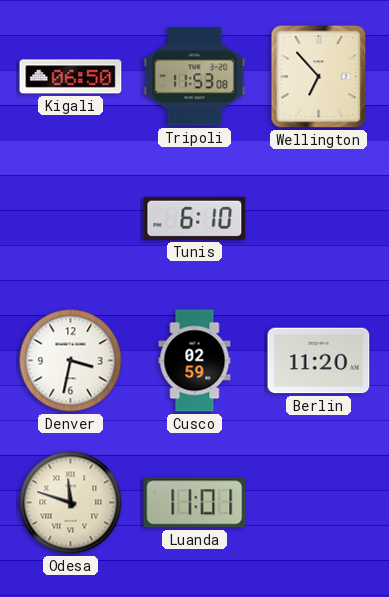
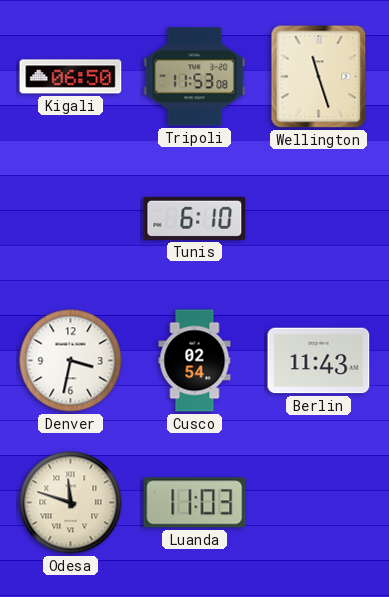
Wellington: 6:53 -> 11:27 (319, 77)
Cusco: 02:59 -> 02:54 (195, 361)
Berlin: 11:20 -> 11:43 (319, 361)
Luanda: 11:01 -> 11:03 (195, 503)
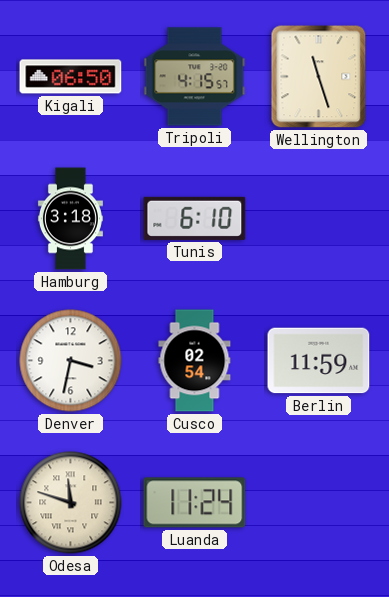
Tripoli: 11:53 -> 4:15 (195, 77)
Hamburg: none -> 3:18 (70, 219)
Berlin: 11:43 -> 11:59 (319, 361)
Luanda: 11:03 -> 11:24 (195, 503)
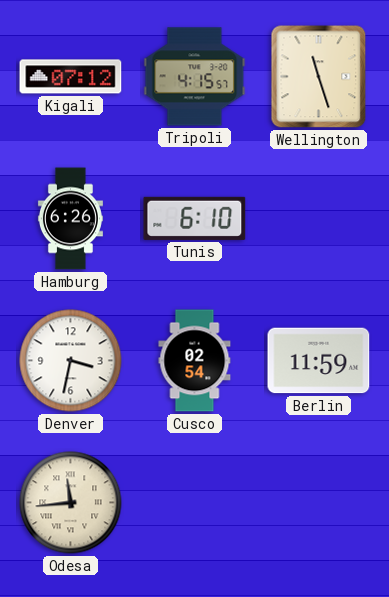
Kigali: 06:50 -> 07:12 (71, 77)
Hamburg: 3:18 -> 6:26 (70, 219)
Odesa: 11:48 -> 11:44 (71, 503)
Luanda: 11:24 -> none (195, 503)
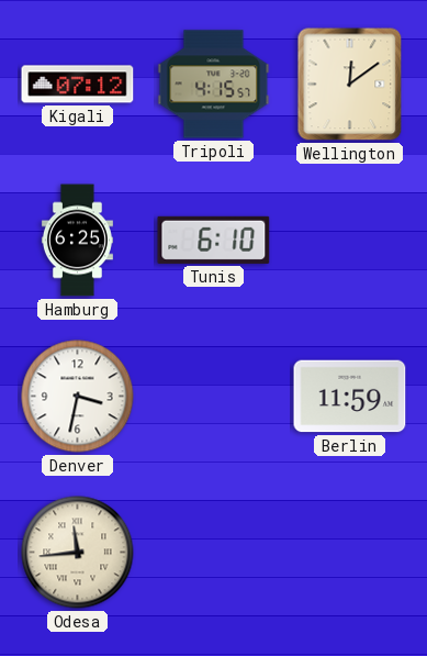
Wellington: 11:27 -> 12:09 (350, 85)
Hamburg: 6:26 -> 6:25 (77, 241)
Cusco: 02:54 -> none (195, 361)
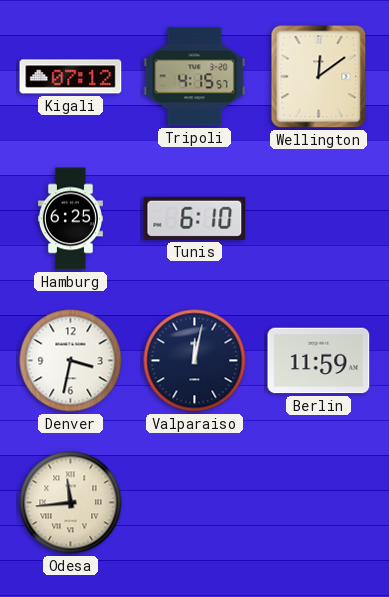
Valparaiso: none -> 12:02 (195, 361)
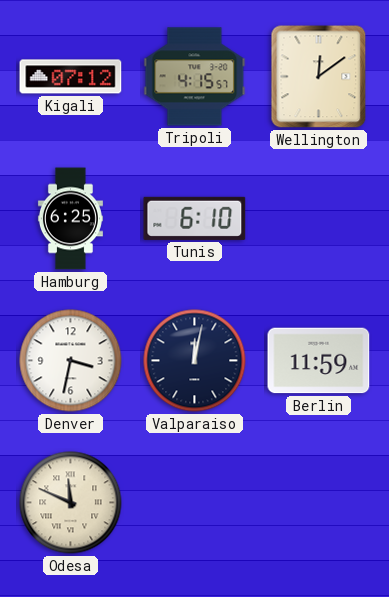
Odesa: 11:44 -> 11:49 (71, 503)
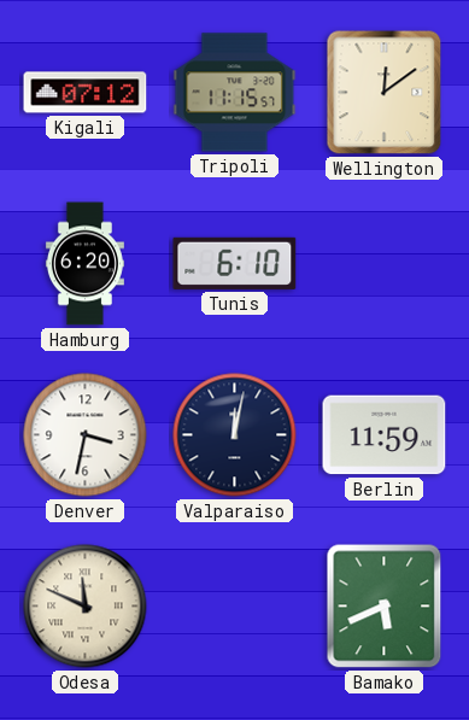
Tripoli: 4:15 -> 11:15 (235, 93)
Hamburg: 6:25 -> 6:20 (84, 264)
Bamako: none -> 5:41 (385, 607)
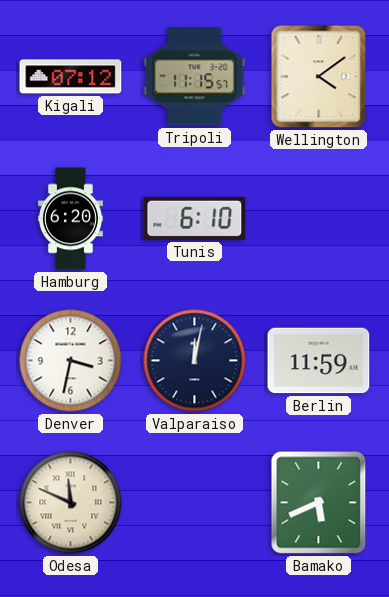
Wellington: 12:09 -> 4:09 (319, 77)
